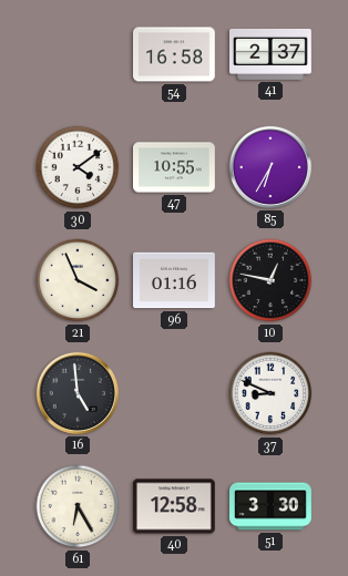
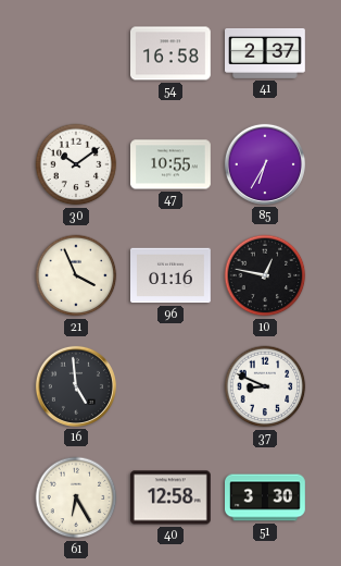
30: 4:09 -> 10:09 (76, 164)
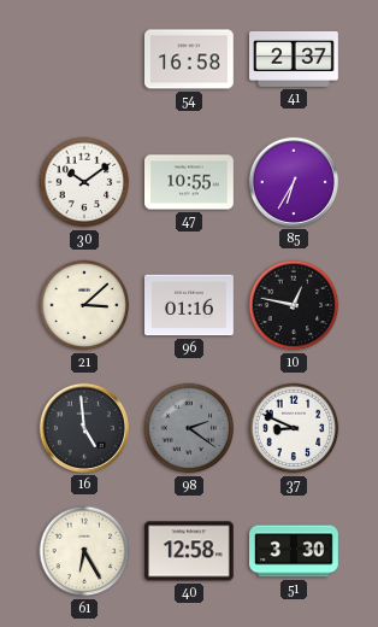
21: 3:56 -> 3:08 (84, 305)
98: none -> 2:21 (189, 428)
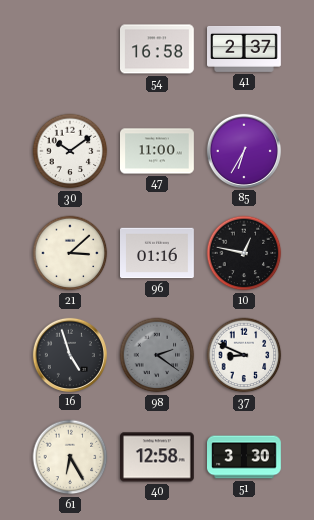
47: 10:55 -> 11:00 (158, 151)
16: 4:59 -> 4:57 (70, 355)
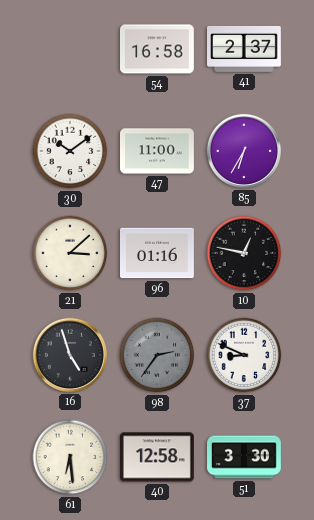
98: 2:21 -> 2:36 (157, 355)
61: 6:25 -> 6:29 (70, 457)
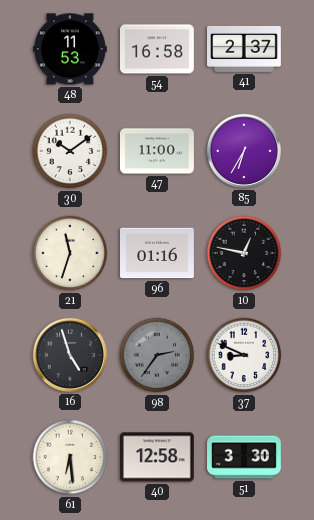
48: none -> 11:53 (71, 49)
21: 3:08 -> 11:33 (70, 253)
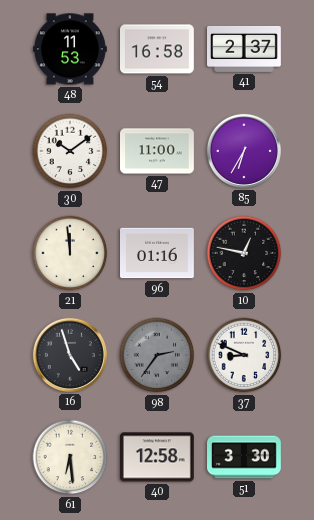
21: 11:33 -> 11:59 (70, 253)
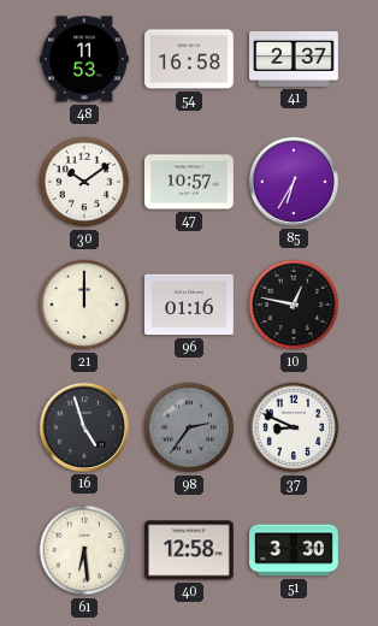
47: 11:00 -> 10:57 (190, 182)
21: 11:59 -> 12:00 (84, 305)
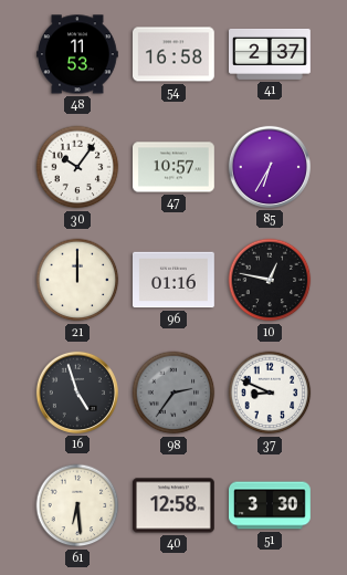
30: 10:09 -> 10:06 (77, 167)
